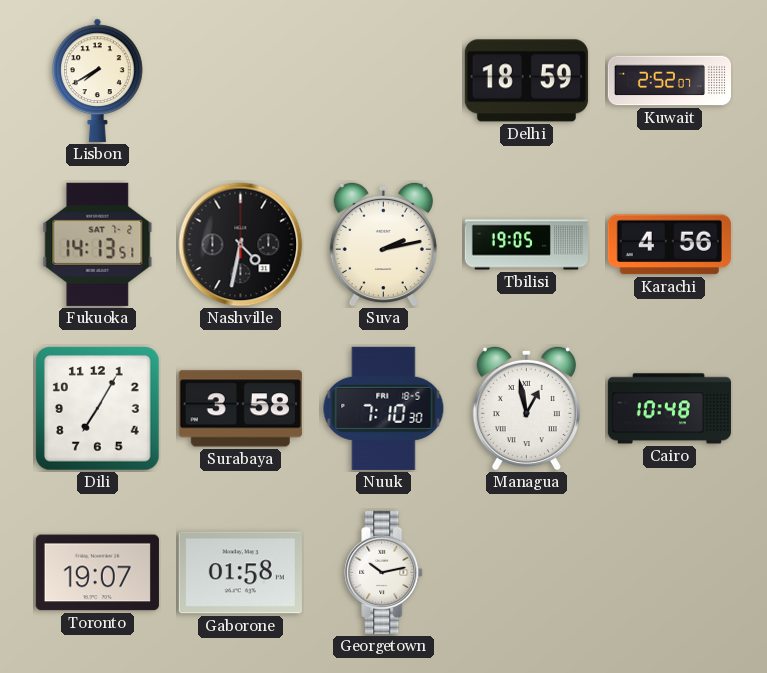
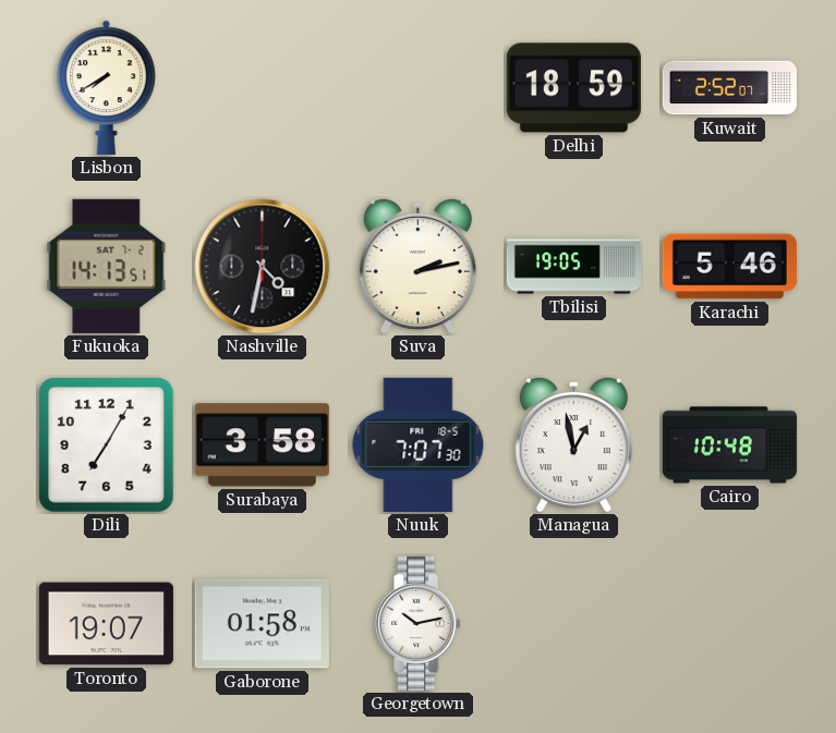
Karachi: 4:56 -> 5:46 (729, 267)
Nuuk: 7:10 -> 7:07 (419, 444)
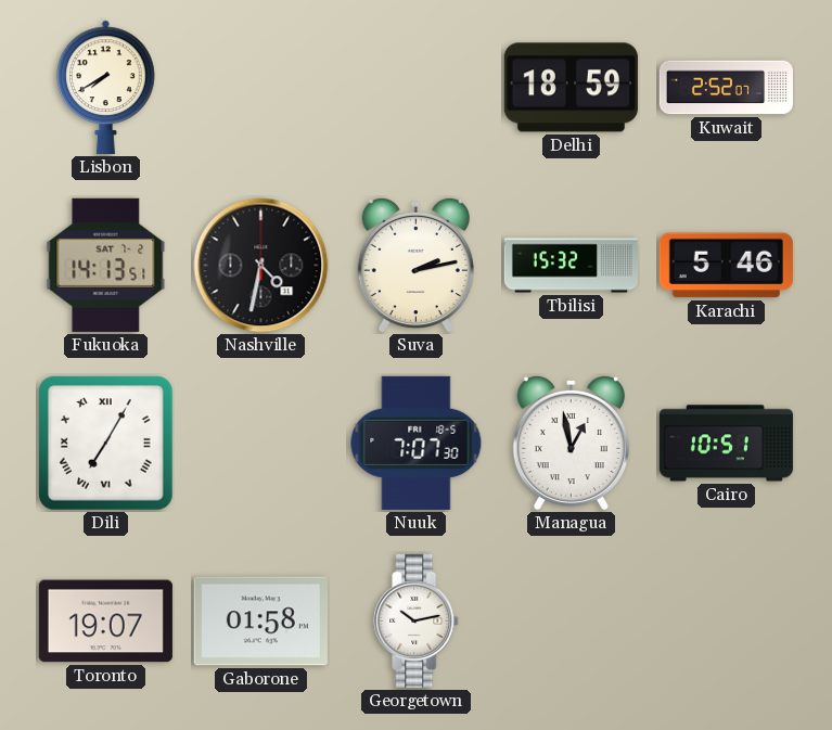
Tbilisi: 19:05 -> 15:32 (571, 266)
Dili numerals: Arabic -> Roman (106, 444)
Surabaya: 3:58 -> none (262, 445)
Cairo: 10:48 -> 10:51 (726, 444)
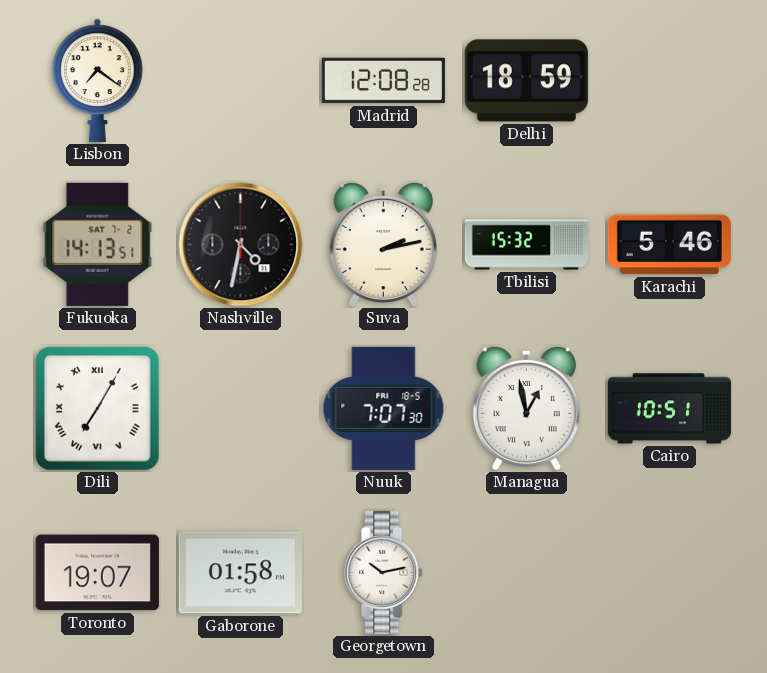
Lisbon: 7:40 -> 7:21 (98, 80)
Madrid: none -> 12:08 (383, 81)
Kuwait: 2:52 -> none (726, 88)
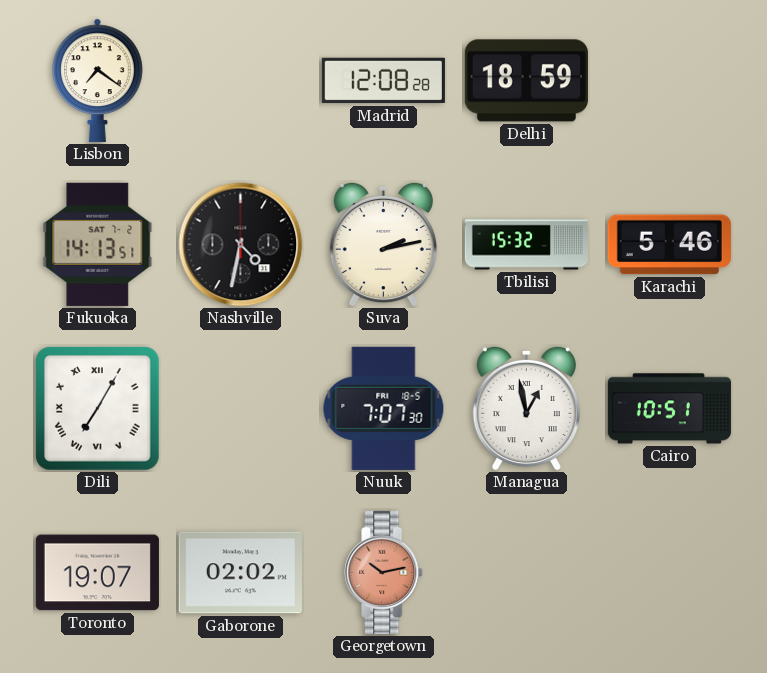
Gaborone: 01:58 -> 02:02 (240, 573)
Georgetown dial: white -> salmon (384, 572)
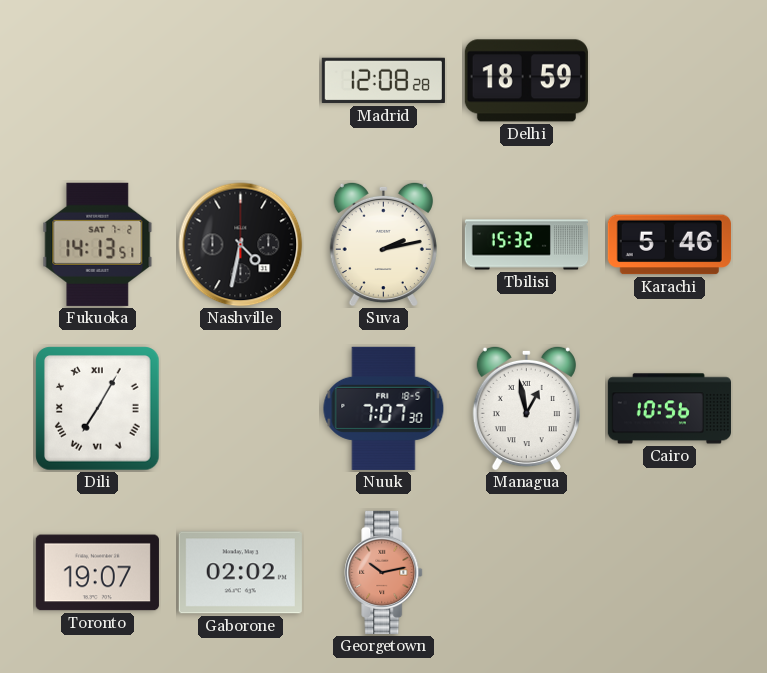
Lisbon: 7:21 -> none (98, 80)
Cairo: 10:51 -> 10:56 (669, 409)
